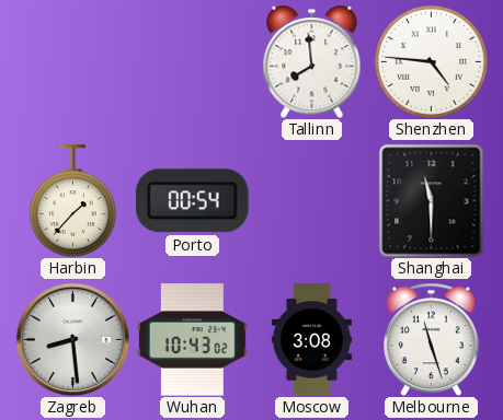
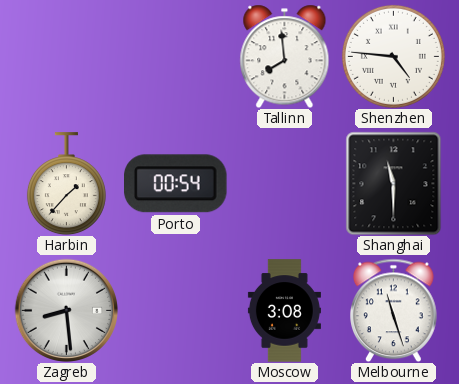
Wuhan: 10:43 -> none (192, 340)
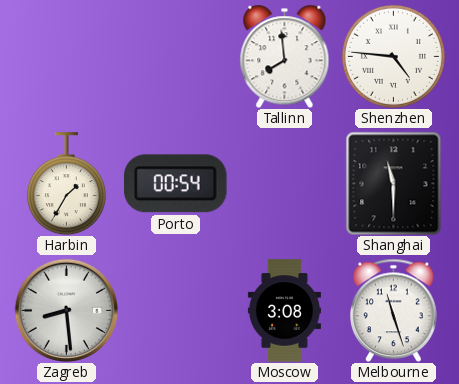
Harbin: 1:37 -> 1:35 (66, 184)
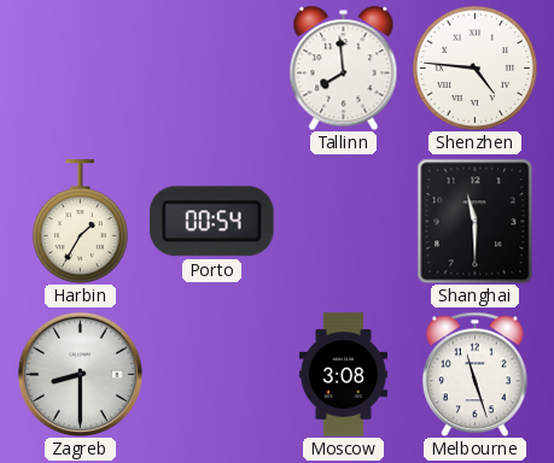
Zagreb: 8:29 -> 8:30 (80, 374)
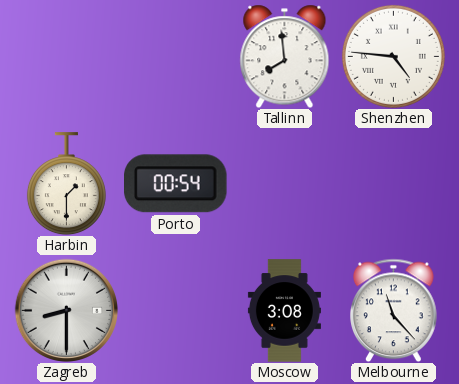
Harbin: 1:35 -> 1:30 (66, 184)
Shanghai: 11:30 -> none (476, 221)
Melbourne: 11:27 -> 11:23 (394, 310)
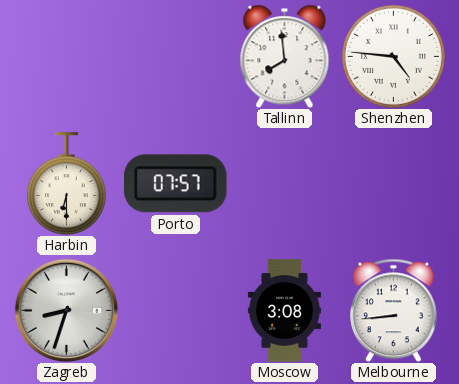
Harbin: 1:30 -> 6:30 (66, 184)
Porto: 00:54 -> 07:57 (176, 184)
Zagreb: 8:30 -> 8:33 (66, 310)
Melbourne: 11:23 -> 8:44 (394, 310)
